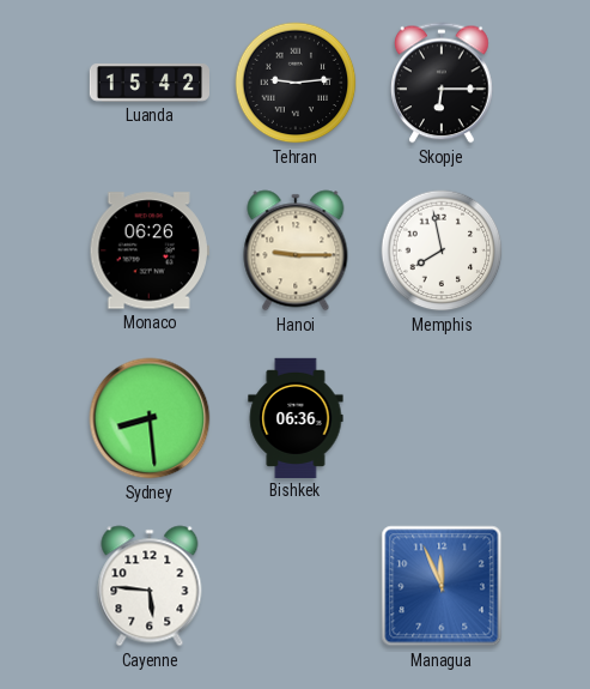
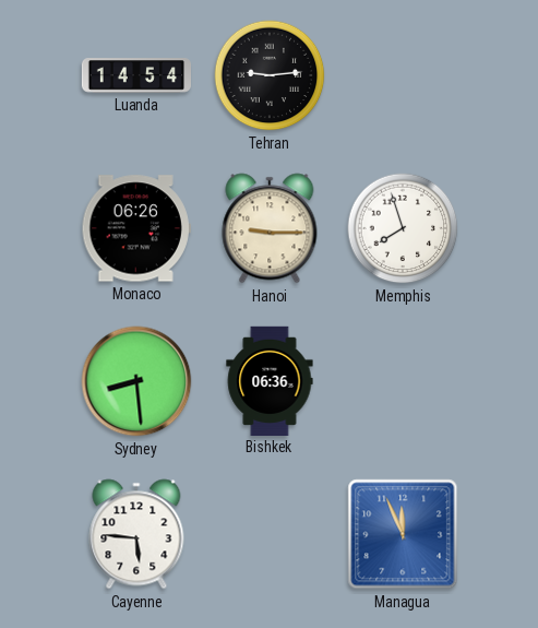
Luanda: 15:42 -> 14:54 (135, 75)
Skopje: 6:15 -> none (442, 83)
Memphis: 7:58 -> 7:57 (403, 228)
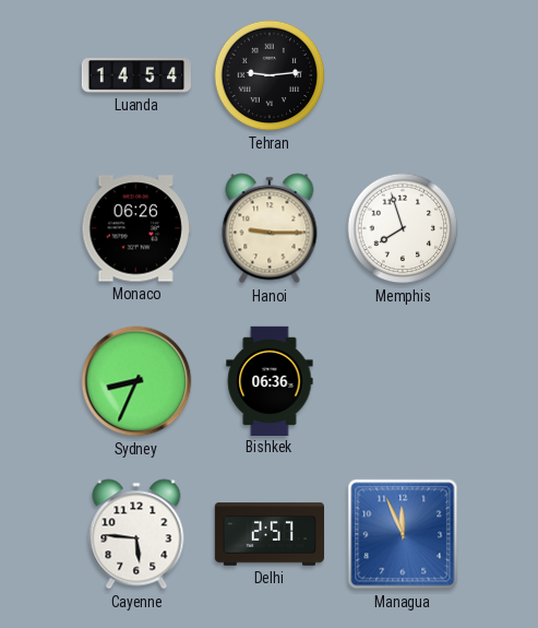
Sydney: 8:29 -> 8:34 (136, 381)
Delhi: none -> 2:57 (268, 534)
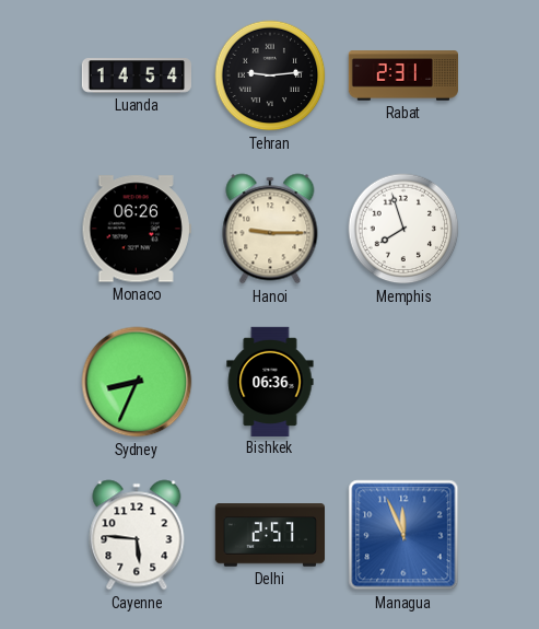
Rabat: none -> 2:31 (402, 75)
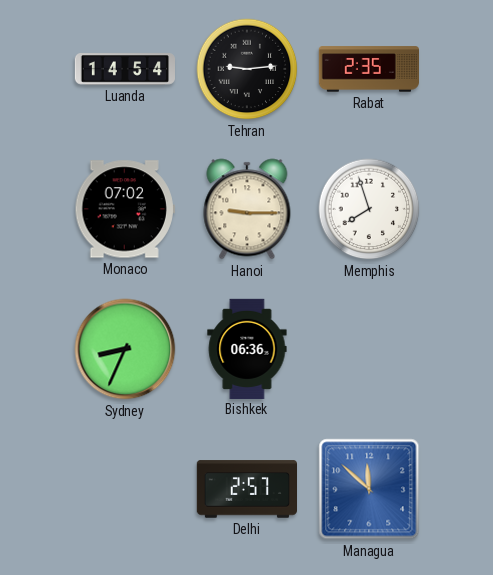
Rabat: 2:31 -> 2:35 (368, 69)
Monaco: 06:26 -> 07:02 (125, 209)
Cayenne: 5:46 -> none (137, 535)
Managua: 11:56 -> 11:52 (369, 489)
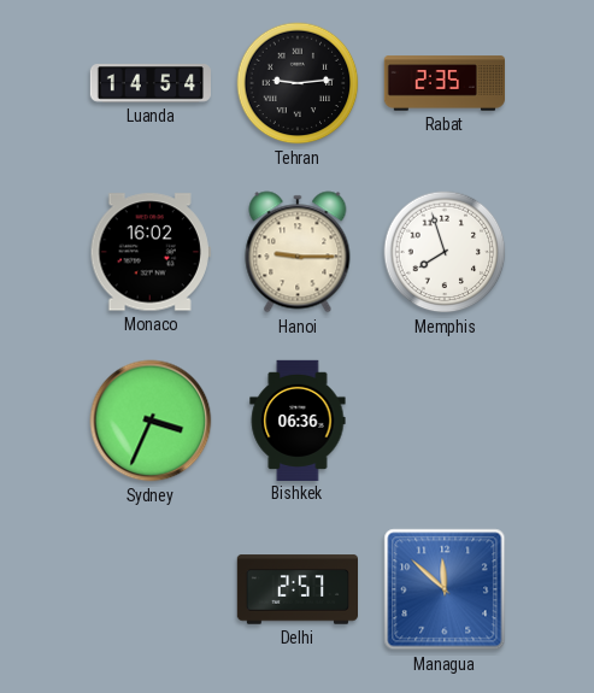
Monaco: 07:02 -> 16:02 (151, 252)
Sydney: 8:34 -> 3:34 (151, 421)
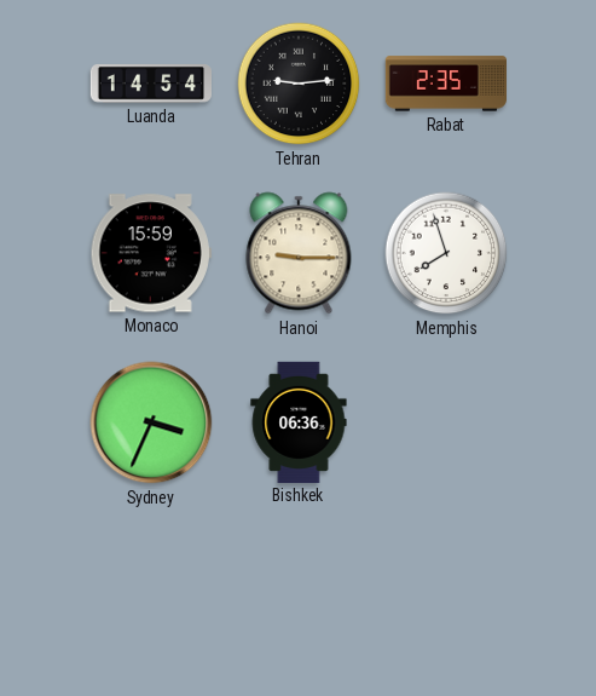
Monaco: 16:02 -> 15:59 (151, 253)
Delhi: 2:57 -> none (296, 589)
Managua: 11:52 -> none (445, 589)
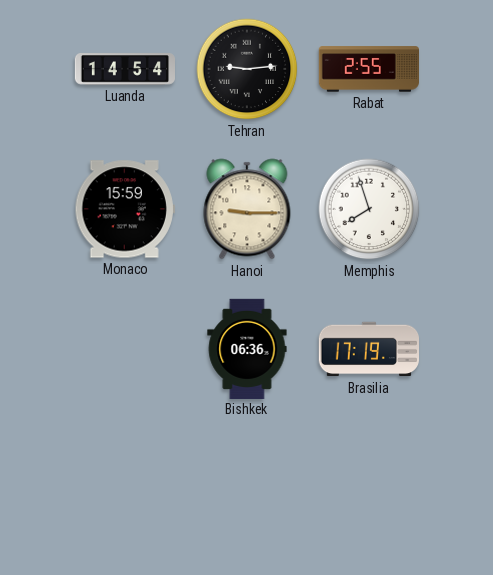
Rabat: 2:35 -> 2:55 (368, 69)
Sydney: 3:34 -> none (151, 422)
Brasilia: none -> 17:19 (368, 349)
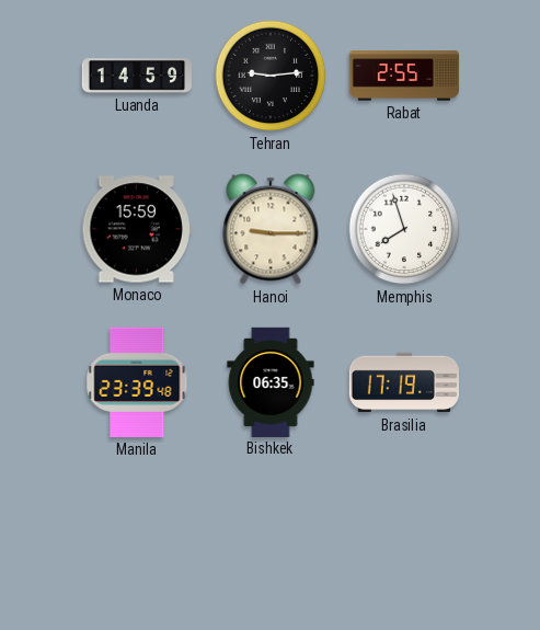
Luanda: 14:54 -> 14:59 (136, 76)
Manila: none -> 23:39 (137, 382)
Bishkek: 06:36 -> 06:35 (271, 381)
